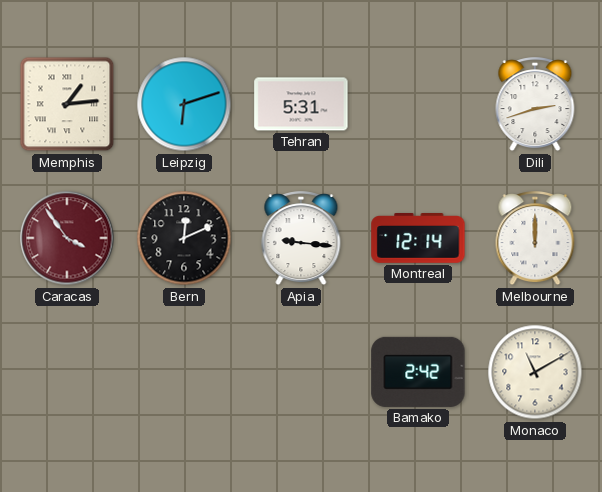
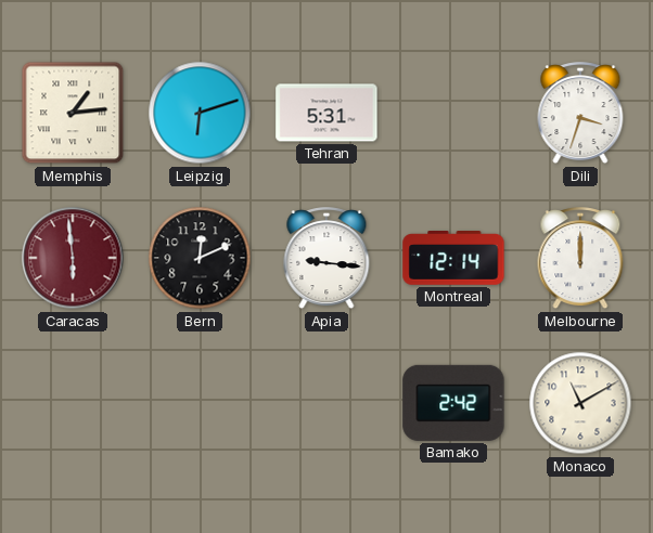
Dili: 2:42 -> 3:33 (580, 114)
Caracas: 3:54 -> 5:59 (73, 258)
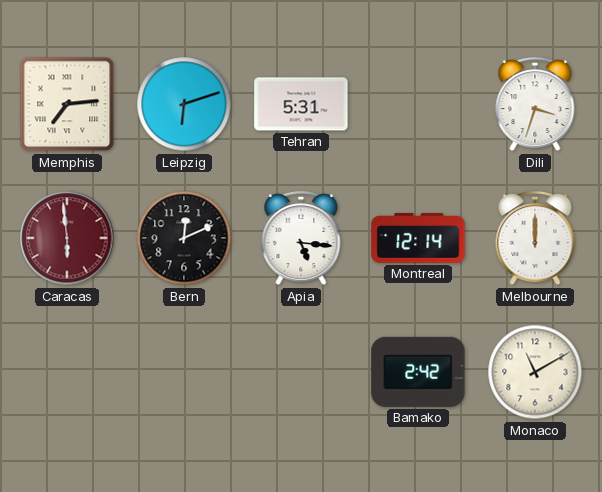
Memphis: 1:14 -> 7:14 (67, 104)
Apia: 9:16 -> 5:16 (301, 239)
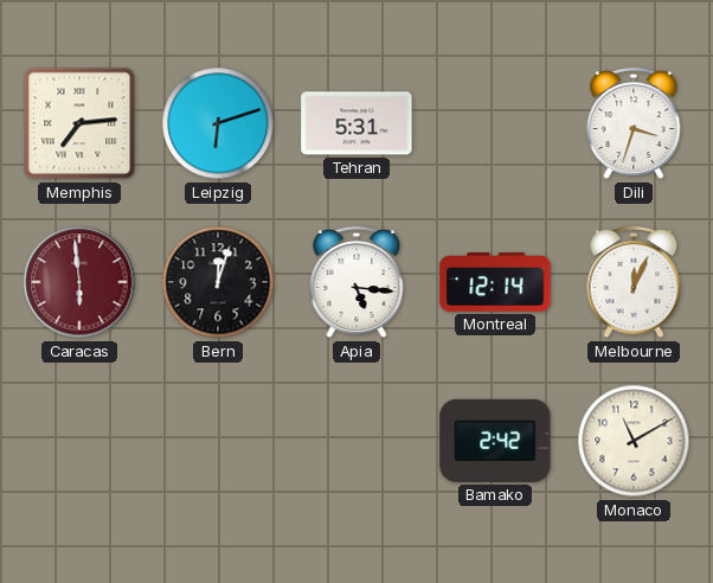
Bern: 12:11 -> 12:03 (218, 282)
Melbourne: 12:00 -> 12:04 (634, 283)
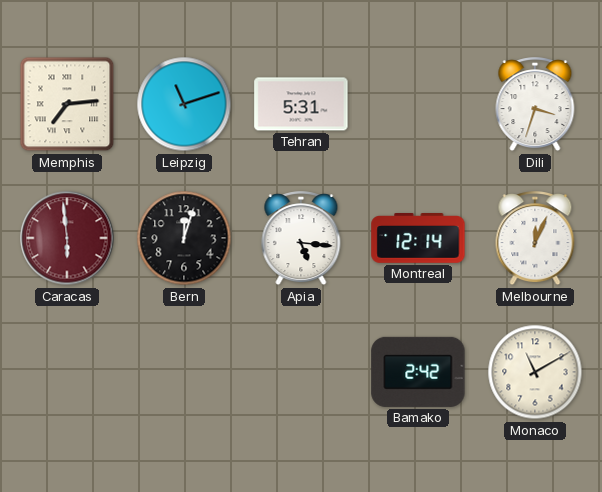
Leipzig: 6:12 -> 11:12 (184, 104)
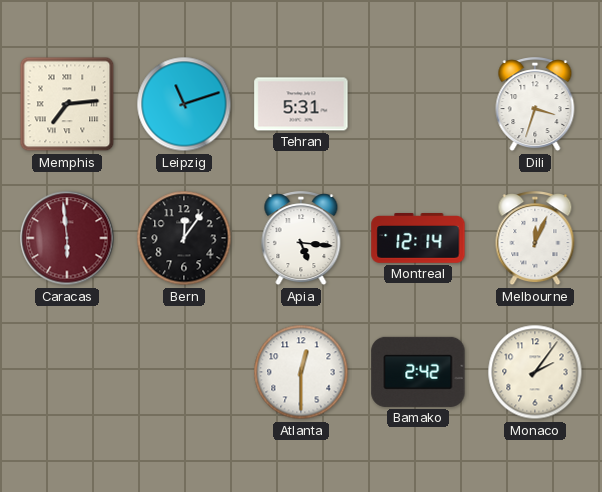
Bern: 12:03 -> 12:06 (184, 238)
Atlanta: none -> 12:30 (301, 372)
Monaco: 11:10 -> 2:06 (535, 372)
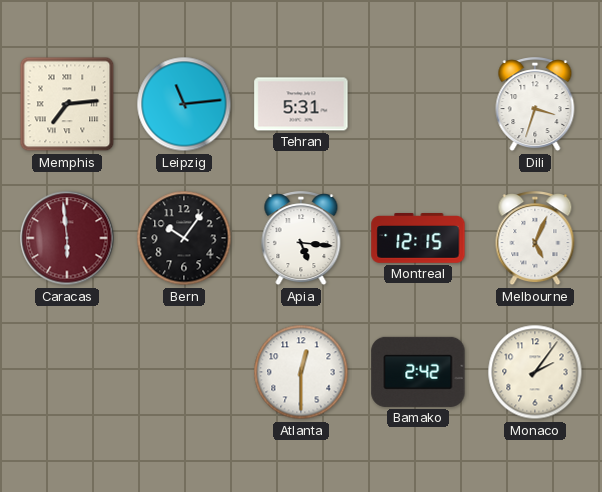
Leipzig: 11:12 -> 11:14 (184, 104)
Bern: 12:06 -> 10:06 (184, 238)
Montreal: 12:14 -> 12:15 (418, 239)
Melbourne: 12:04 -> 5:04 (535, 239)
